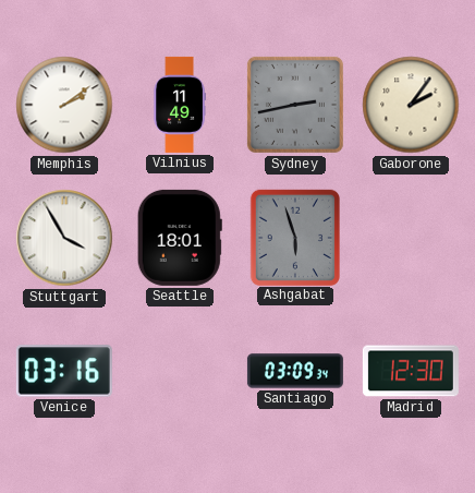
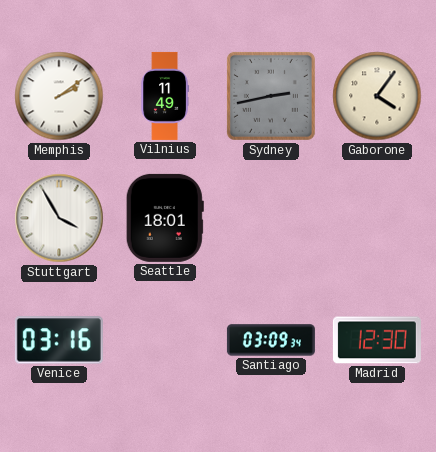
Gaborone: 2:06 -> 4:06 (377, 96)
Ashgabat: 5:57 -> none (294, 237)
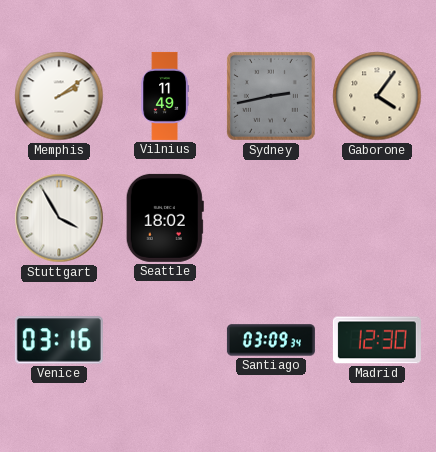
Seattle: 18:01 -> 18:02 (165, 218)
